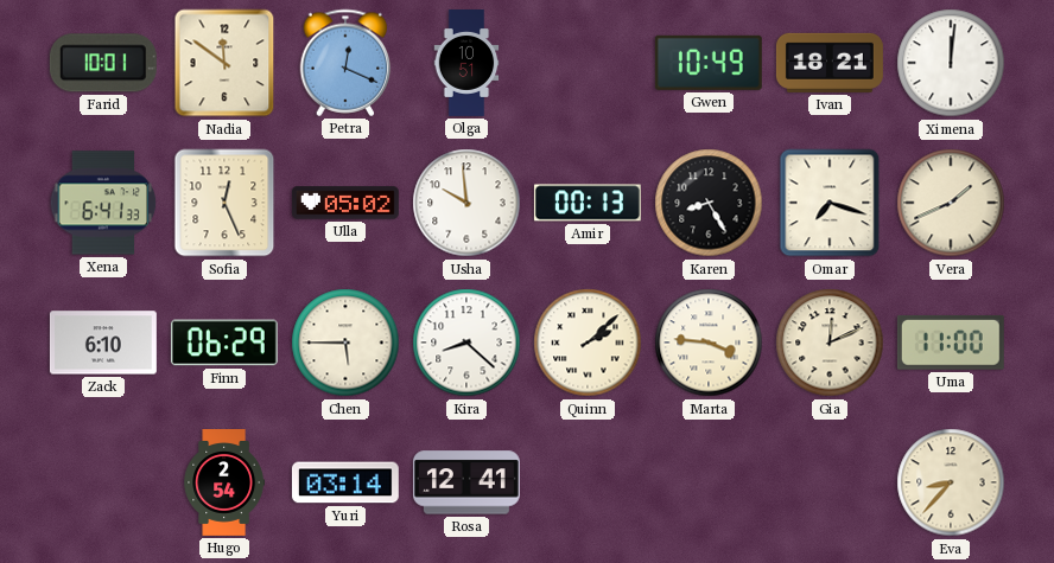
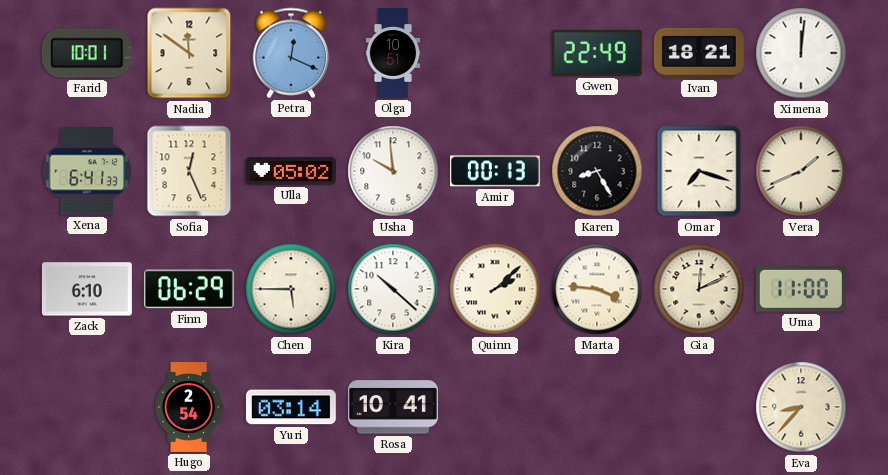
Gwen: 10:49 -> 22:49 (597, 53)
Kira: 8:22 -> 10:22 (393, 289)
Rosa: 12:41 -> 10:41 (393, 407)
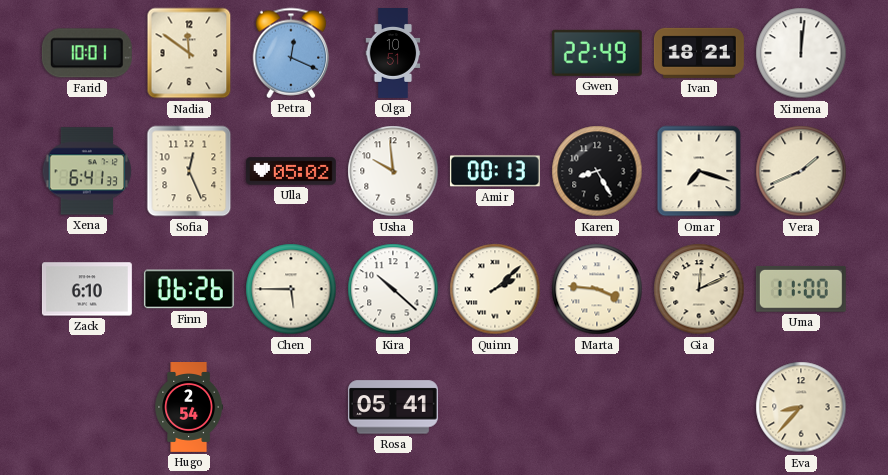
Finn: 06:29 -> 06:26 (189, 289)
Yuri: 03:14 -> none (291, 407)
Rosa: 10:41 -> 05:41 (393, 407)
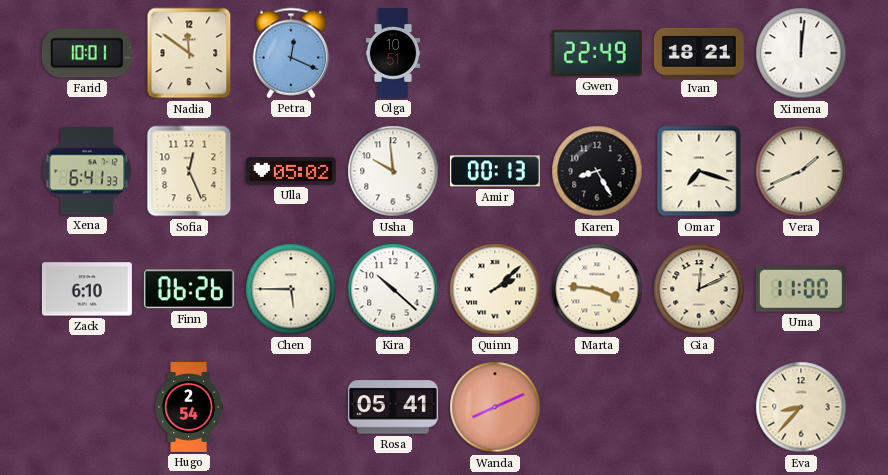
Wanda: none -> 8:11 (495, 407)
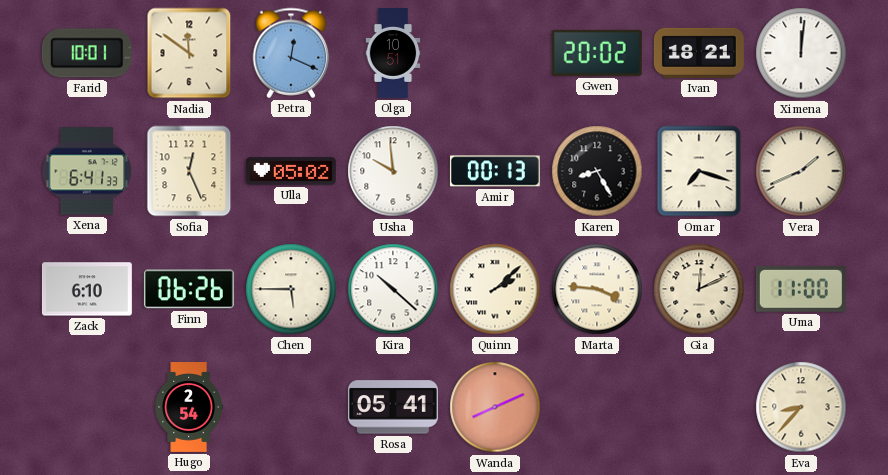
Gwen: 22:49 -> 20:02 (597, 53)
